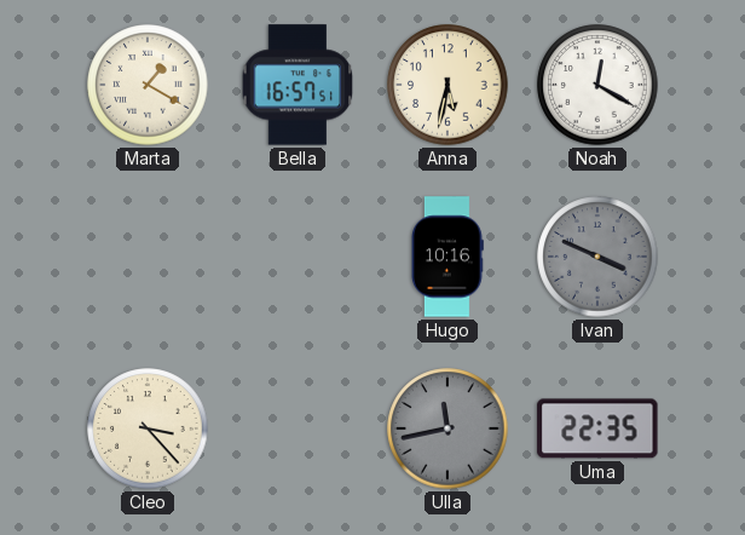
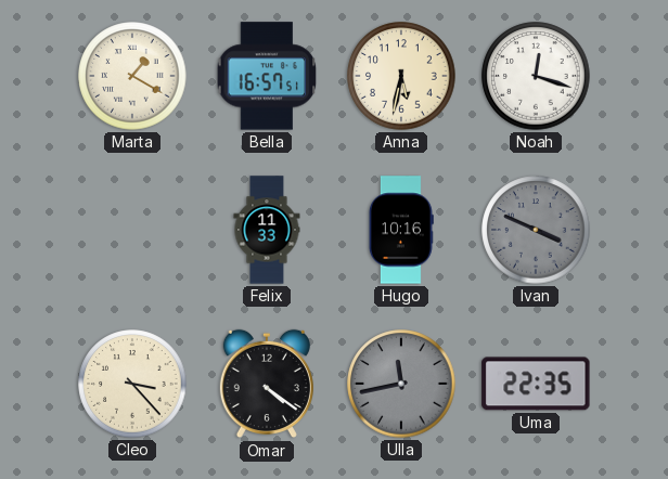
Noah: 12:20 -> 12:18 (536, 76)
Felix: none -> 11:33 (267, 230)
Omar: none -> 4:21 (267, 384)
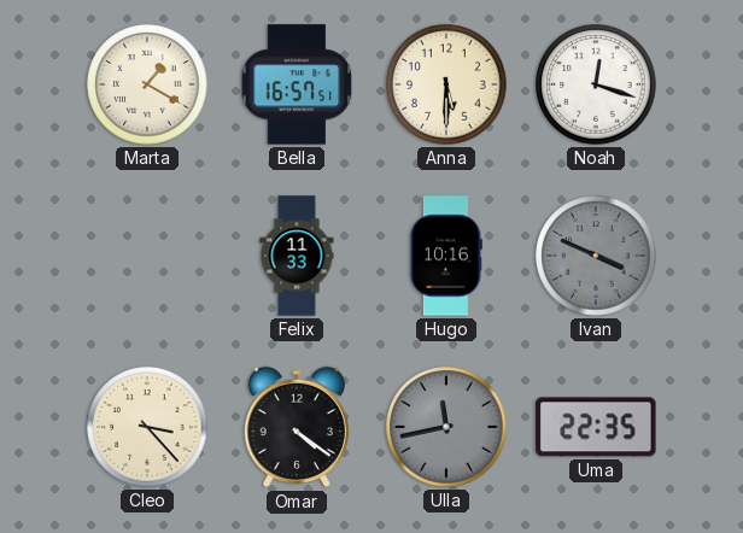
Anna: 5:32 -> 5:30 (446, 84)
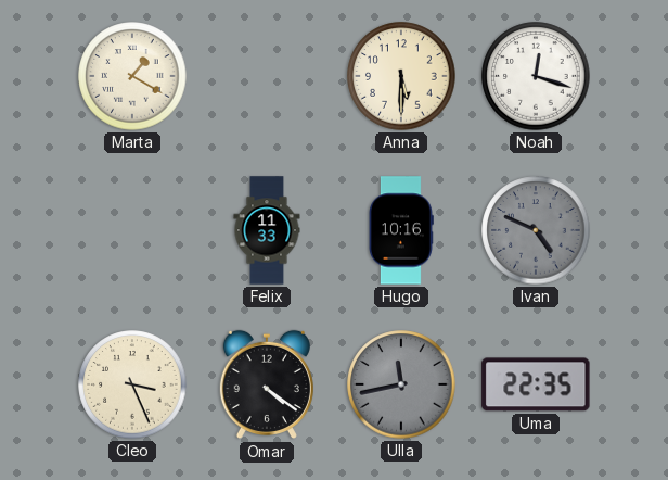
Bella: 16:57 -> none (297, 84)
Ivan: 3:49 -> 4:49 (536, 230)
Cleo: 3:23 -> 3:26 (132, 384)
